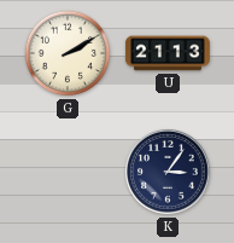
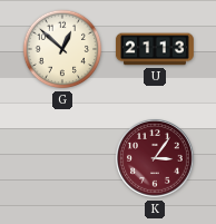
G: 2:10 -> 12:52 (62, 49)
K dial: navy -> burgundy (156, 159)
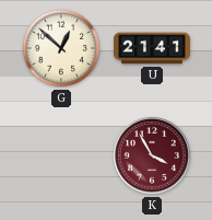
U: 21:13 -> 21:41 (152, 48)
K: 3:06 -> 3:55 (153, 157)
